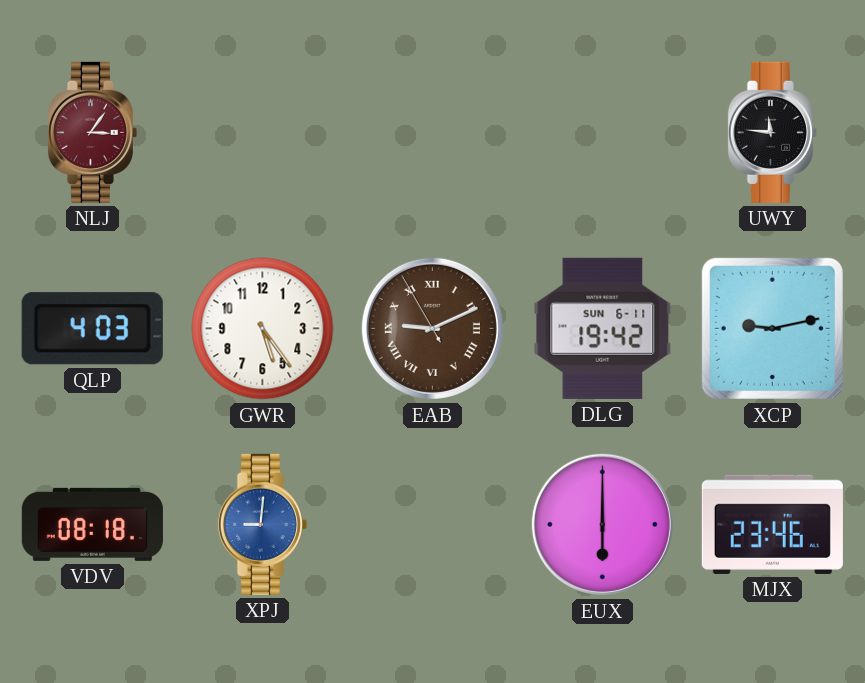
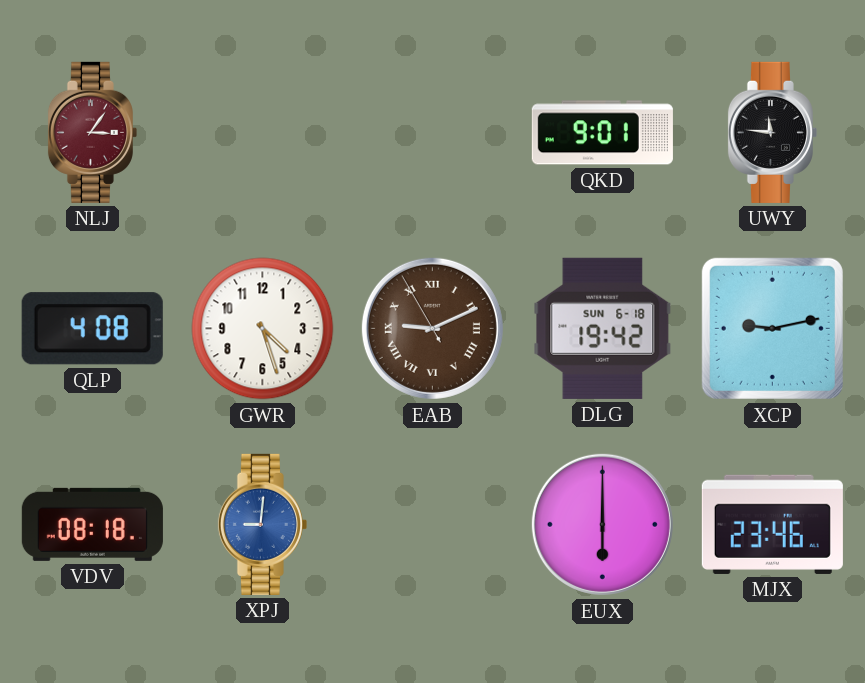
QKD: none -> 9:01 (602, 133)
QLP: 4:03 -> 4:08 (92, 329)
GWR: 5:24 -> 4:27 (263, 329)
DLG date: SUN 6-11 -> SUN 6-18 (603, 328)
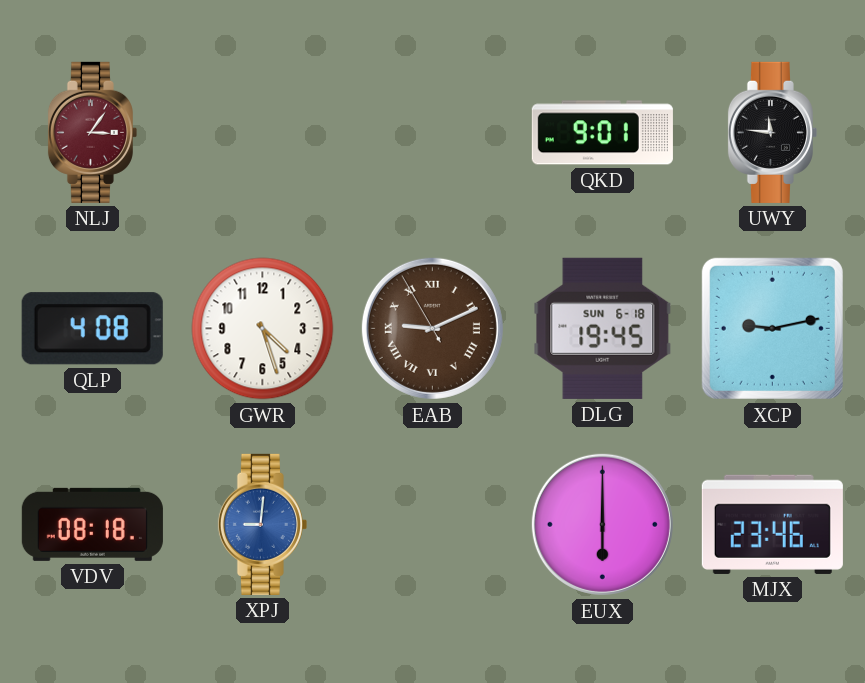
DLG: 19:42 -> 19:45 (603, 328)
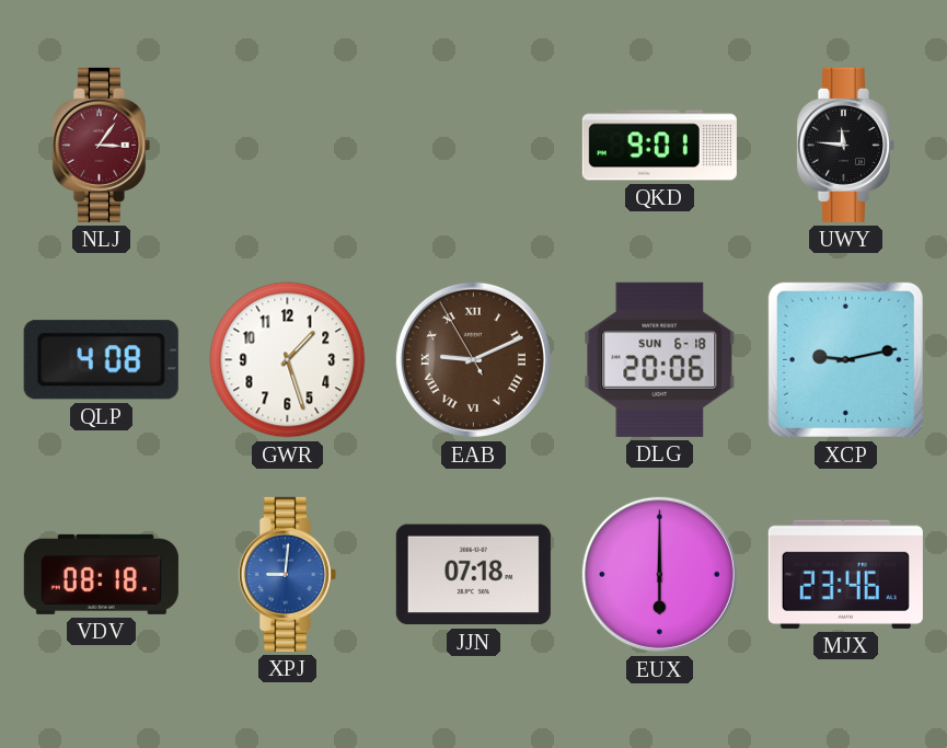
GWR: 4:27 -> 1:27 (288, 360)
DLG: 19:45 -> 20:06 (660, 359)
JJN: none -> 07:18 (473, 575)
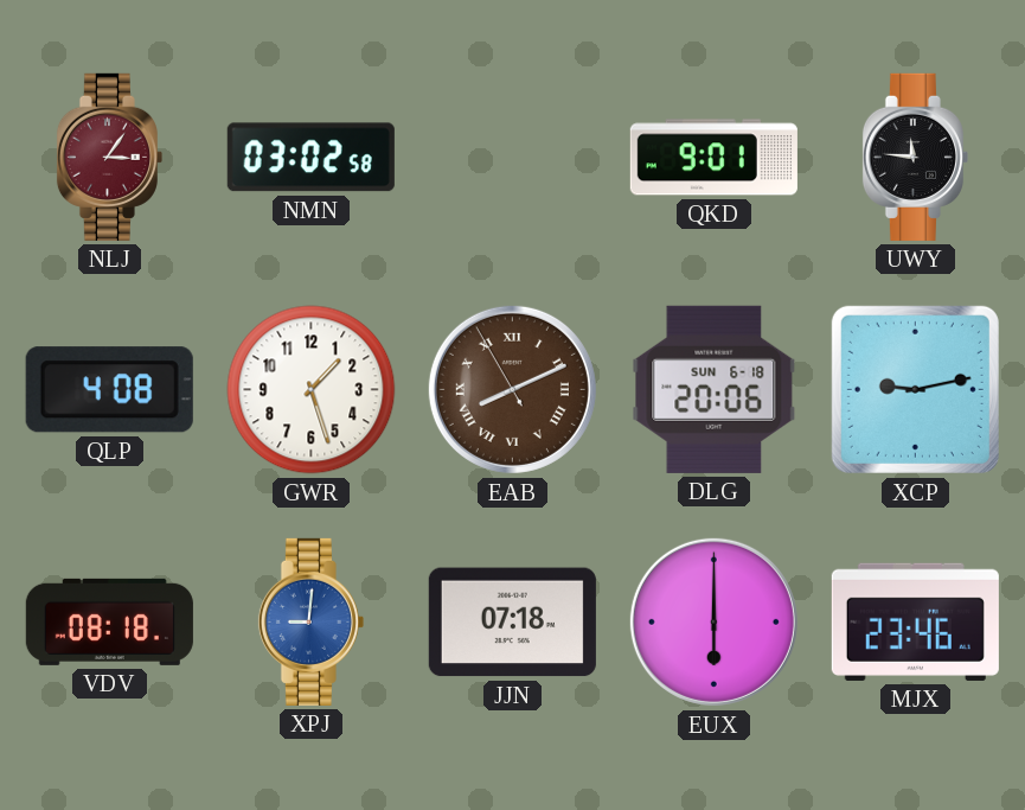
NMN: none -> 03:02 (310, 158)
EAB: 9:10 -> 8:10 (512, 389)
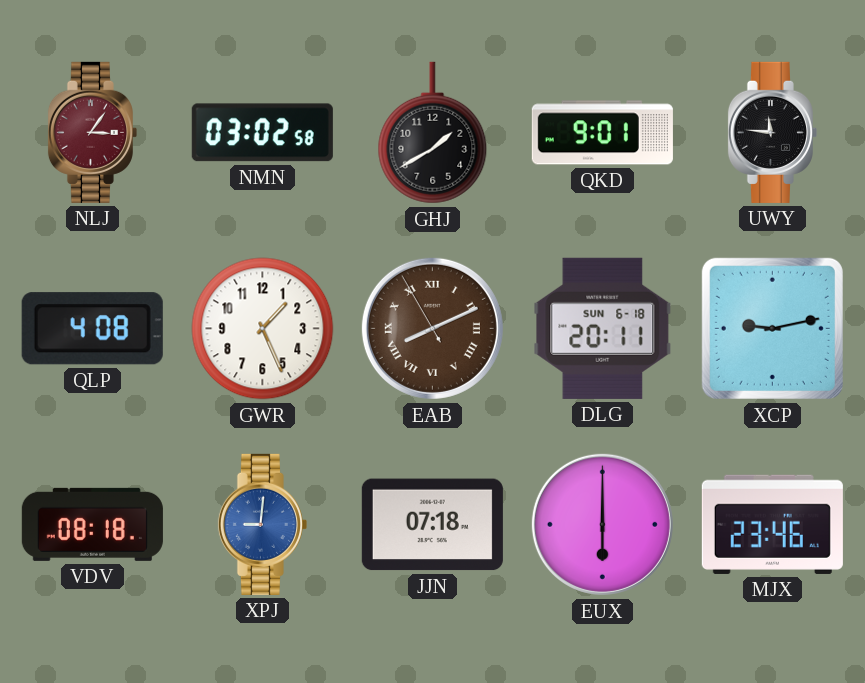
GHJ: none -> 1:40 (433, 133)
GWR: 1:27 -> 1:26 (263, 329)
DLG: 20:06 -> 20:11 (603, 328)
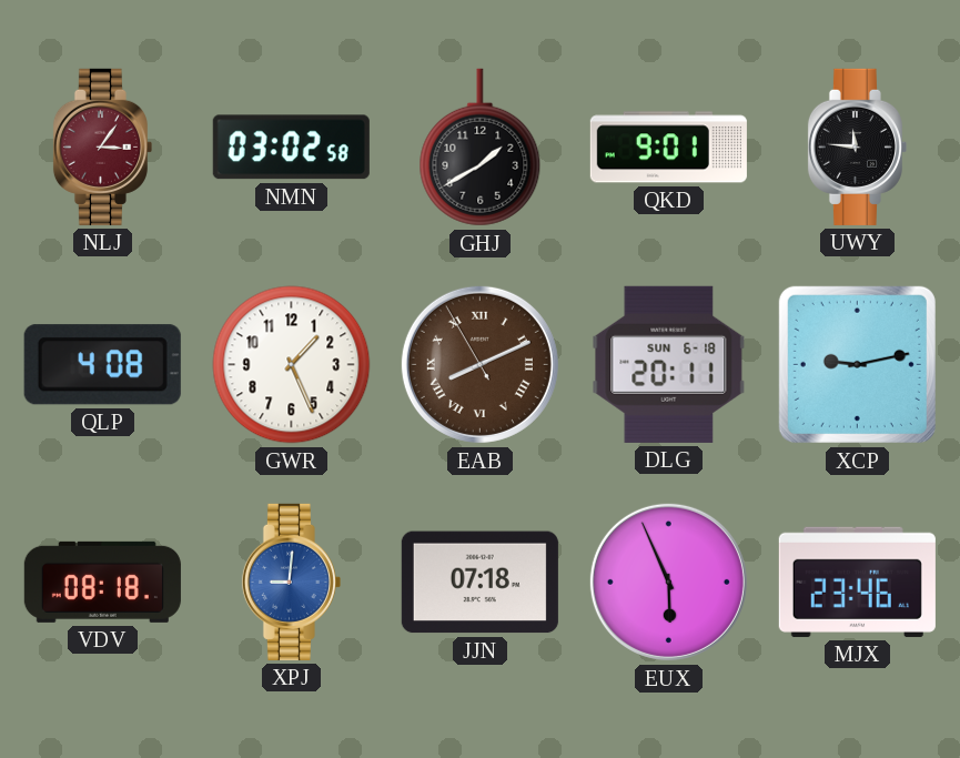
EUX: 6:00 -> 5:56 (668, 582)
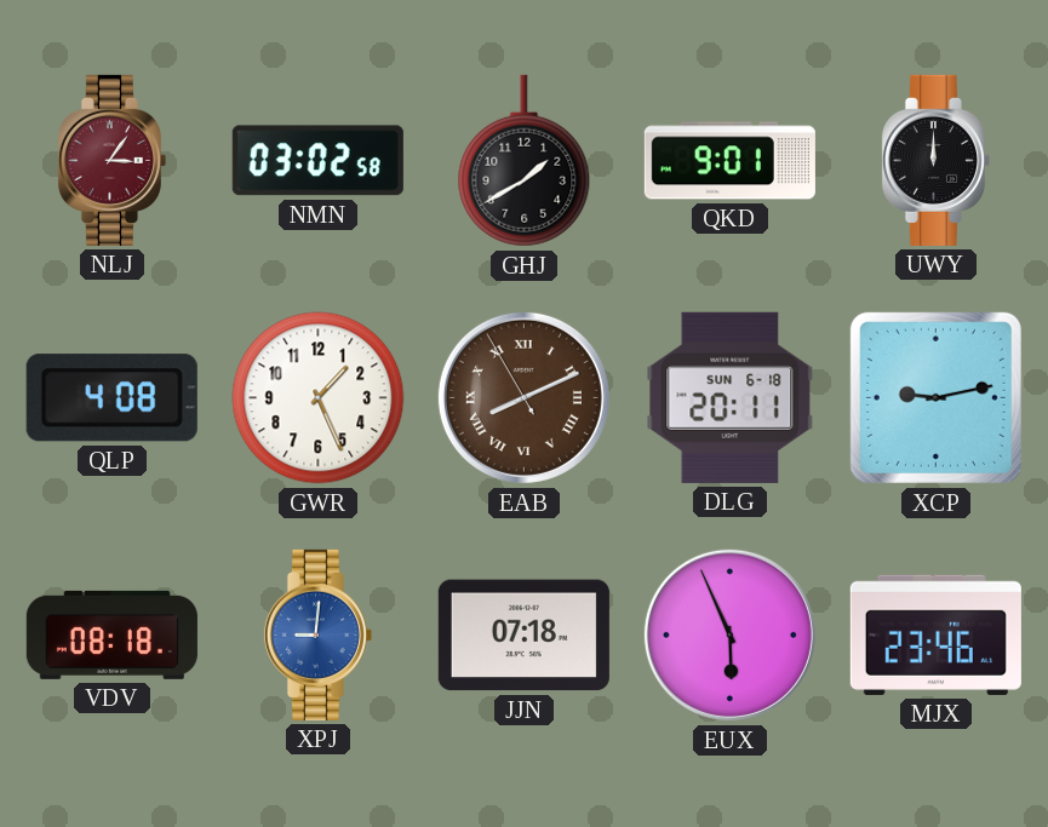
UWY: 11:46 -> 12:00 (935, 160)
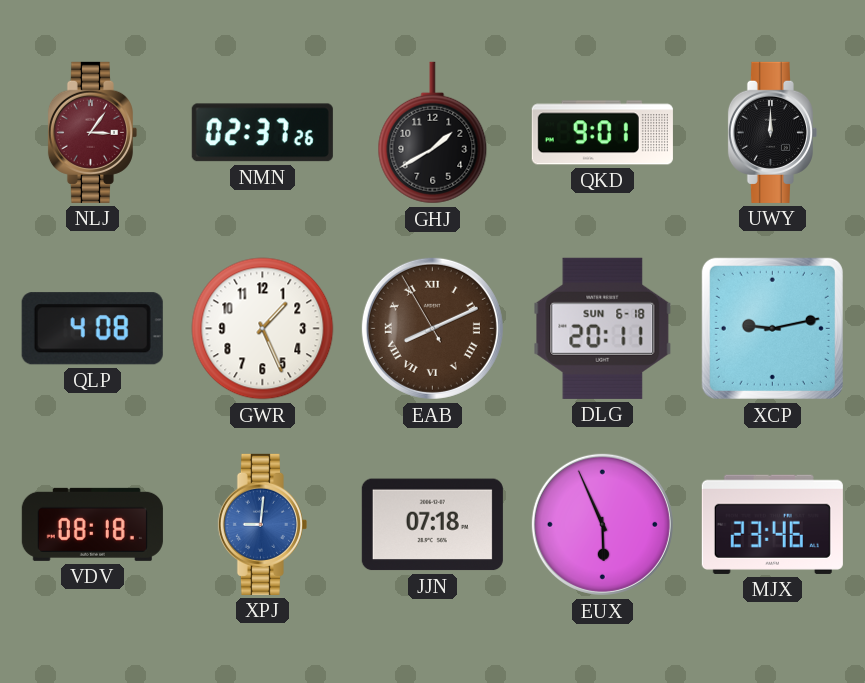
NMN: 03:02 -> 02:37 (262, 133)
